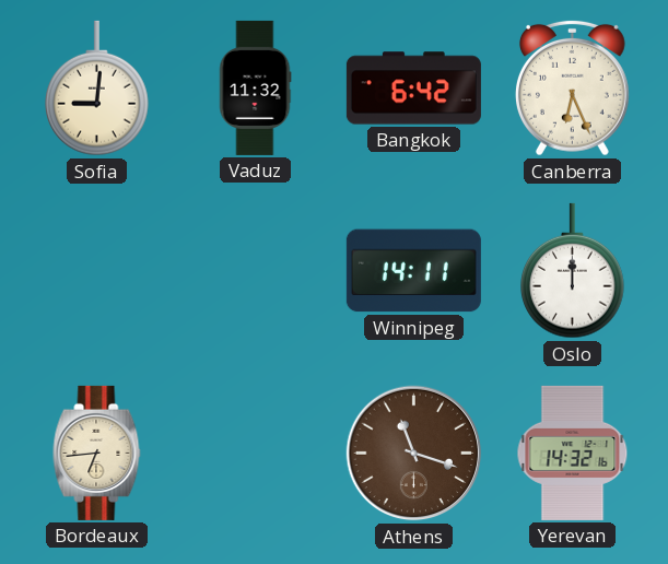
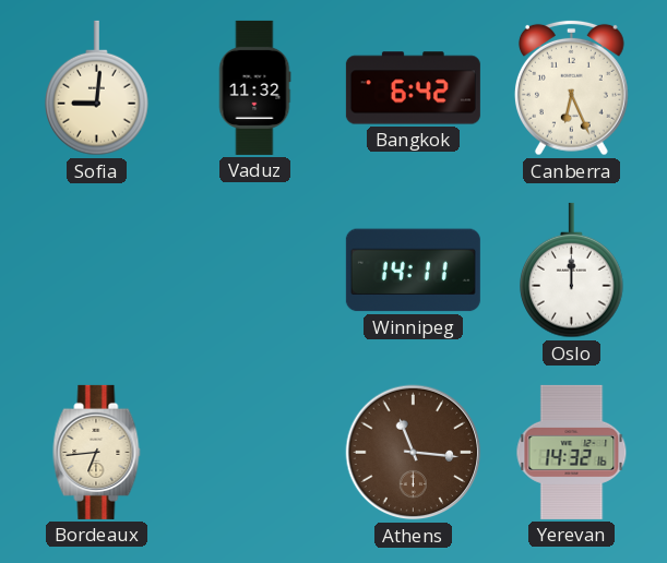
Athens: 11:18 -> 11:16 (414, 453)
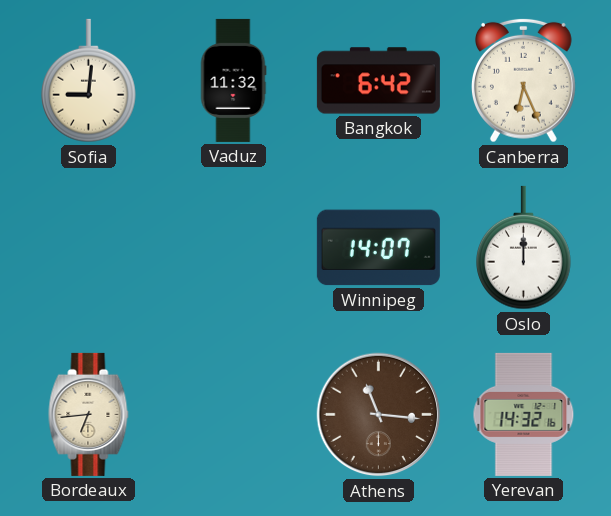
Winnipeg: 14:11 -> 14:07 (378, 248)
